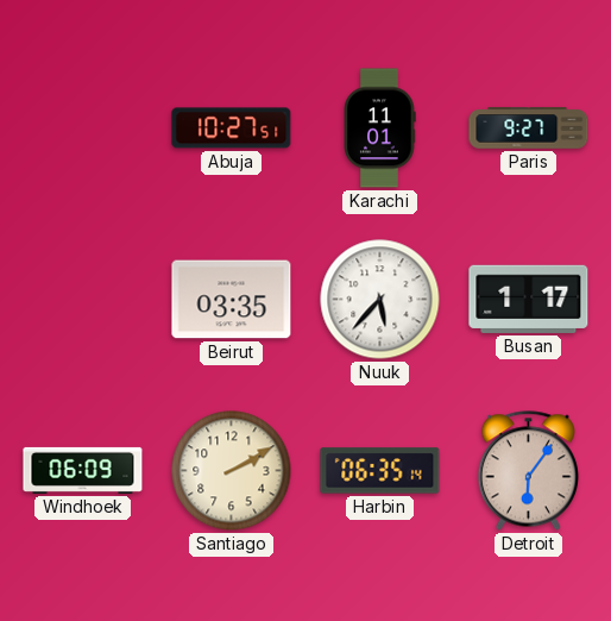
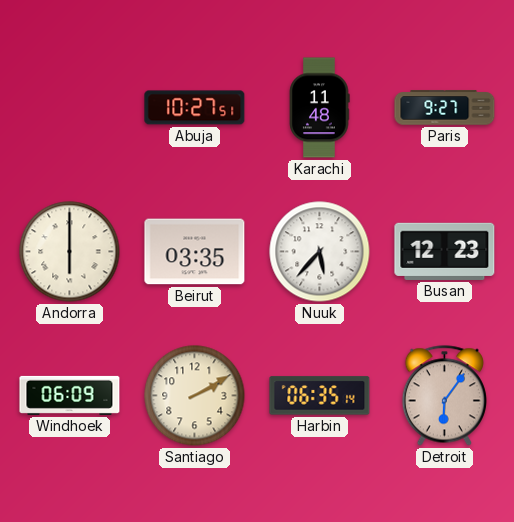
Karachi: 11:01 -> 11:48 (319, 108)
Andorra: none -> 6:00 (70, 252)
Busan: 1:17 -> 12:23 (445, 251)
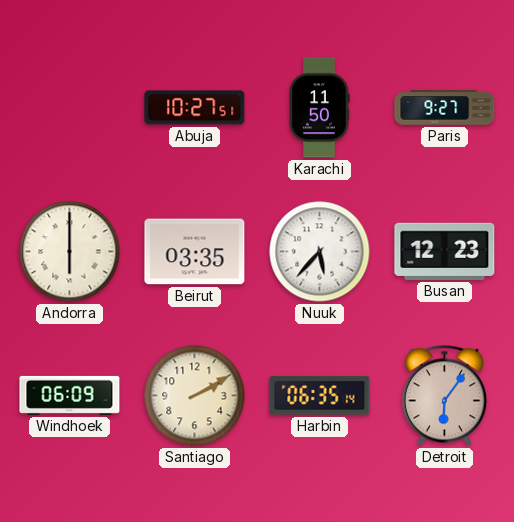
Karachi: 11:48 -> 11:50 (319, 108)
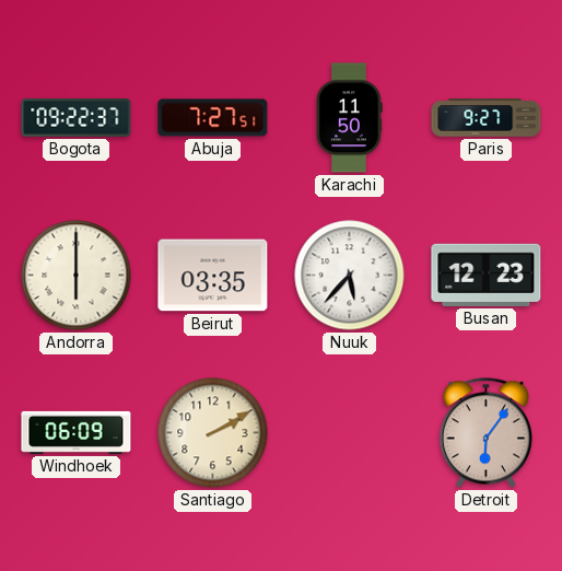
Bogota: none -> 09:22 (77, 118)
Abuja: 10:27 -> 7:27 (213, 118)
Harbin: 06:35 -> none (320, 396)
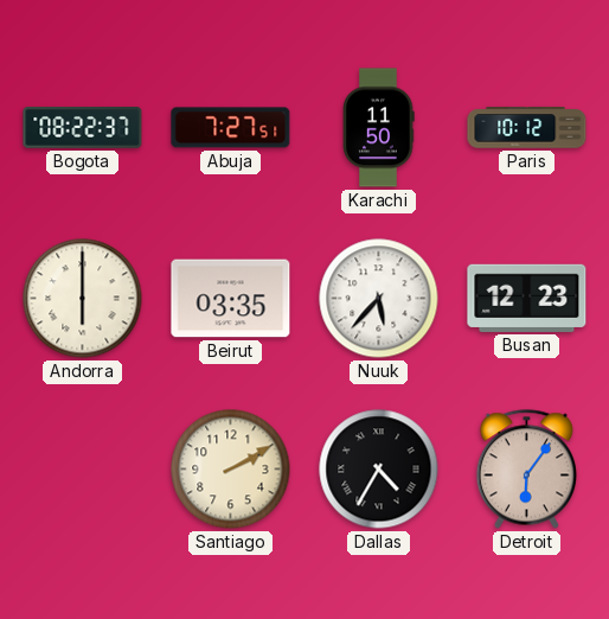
Bogota: 09:22 -> 08:22 (83, 128)
Paris: 9:27 -> 10:12 (527, 128)
Windhoek: 06:09 -> none (77, 432)
Dallas: none -> 4:35 (379, 470)
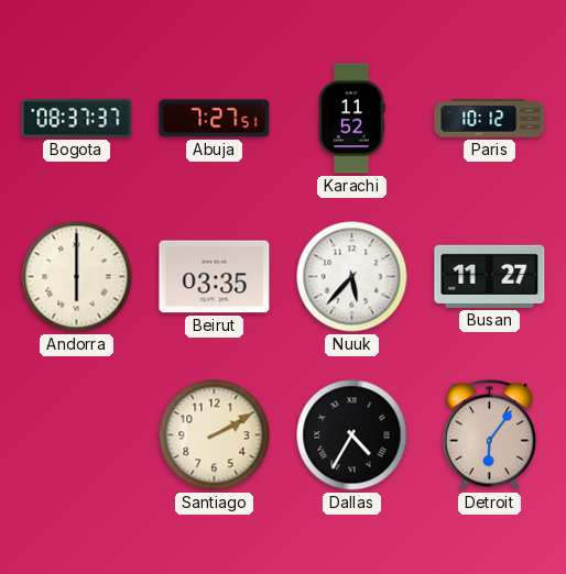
Bogota: 08:22 -> 08:37 (77, 119)
Karachi: 11:50 -> 11:52 (351, 119)
Busan: 12:23 -> 11:27 (490, 276)
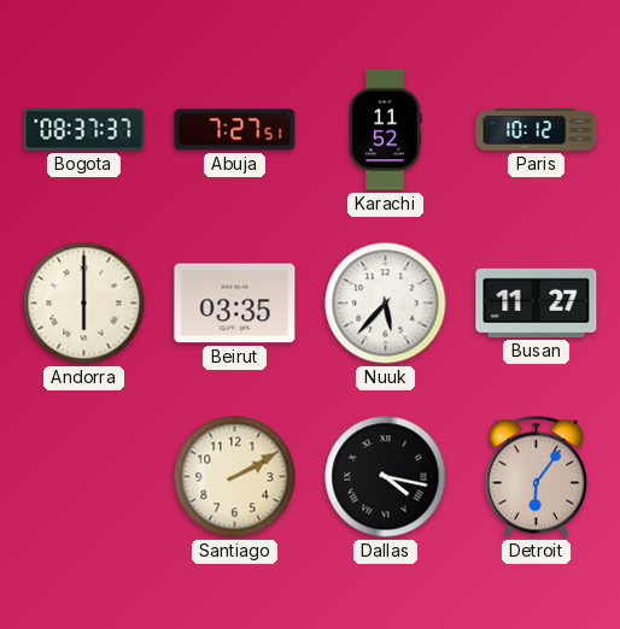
Dallas: 4:35 -> 4:17 (386, 477)
